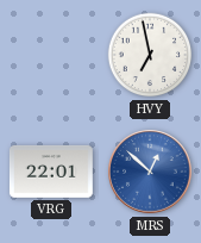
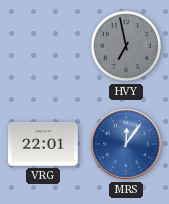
HVY dial: white -> grey (126, 46)
MRS: 12:52 -> 12:06 (126, 144)
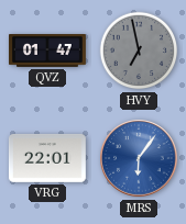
QVZ: none -> 01:47 (48, 52)
MRS: 12:06 -> 6:06 (139, 158)
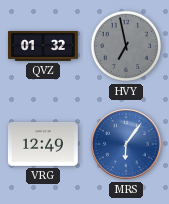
QVZ: 01:47 -> 01:32 (44, 47)
VRG: 22:01 -> 12:49 (43, 144)
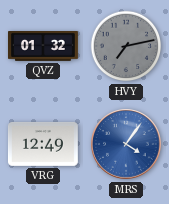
HVY: 6:58 -> 7:13 (126, 46)
MRS: 6:06 -> 4:06 (126, 144)
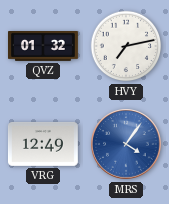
HVY dial: grey -> white (126, 46)
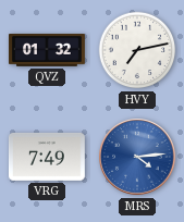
VRG: 12:49 -> 7:49 (47, 157)
MRS: 4:06 -> 4:14 (137, 157)
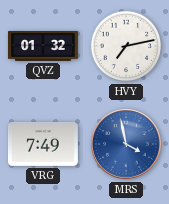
MRS: 4:14 -> 3:58 (126, 144)
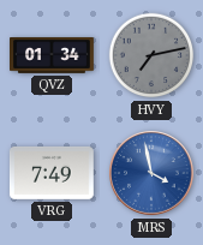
QVZ: 01:32 -> 01:34 (53, 56)
HVY dial: white -> grey (151, 55)
